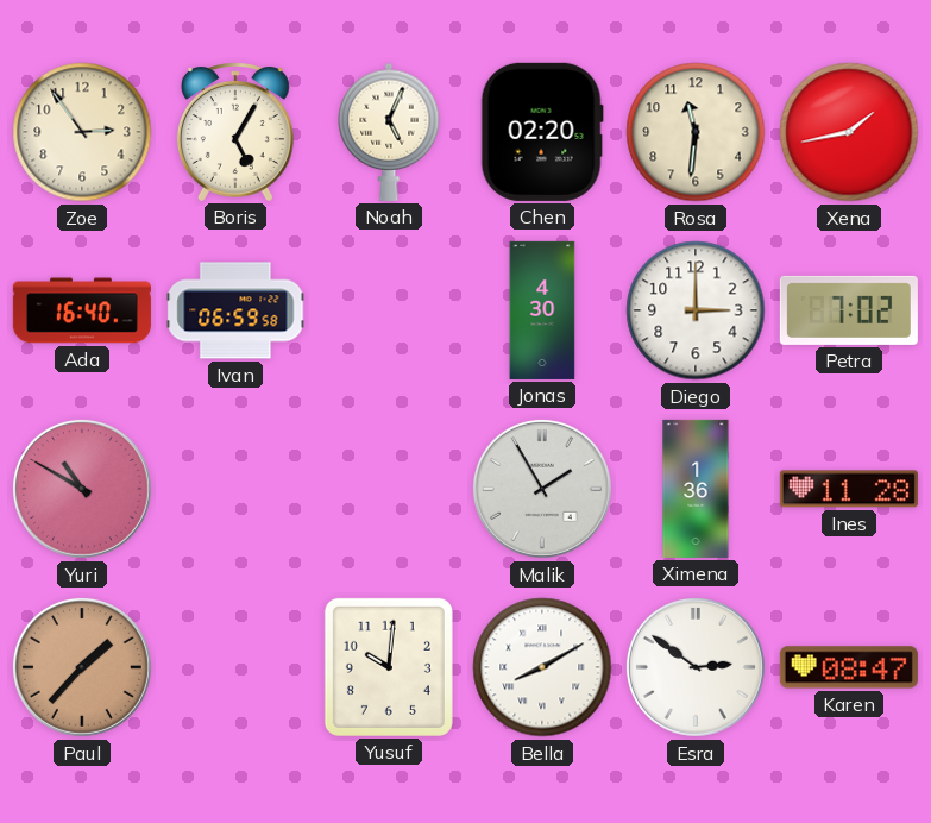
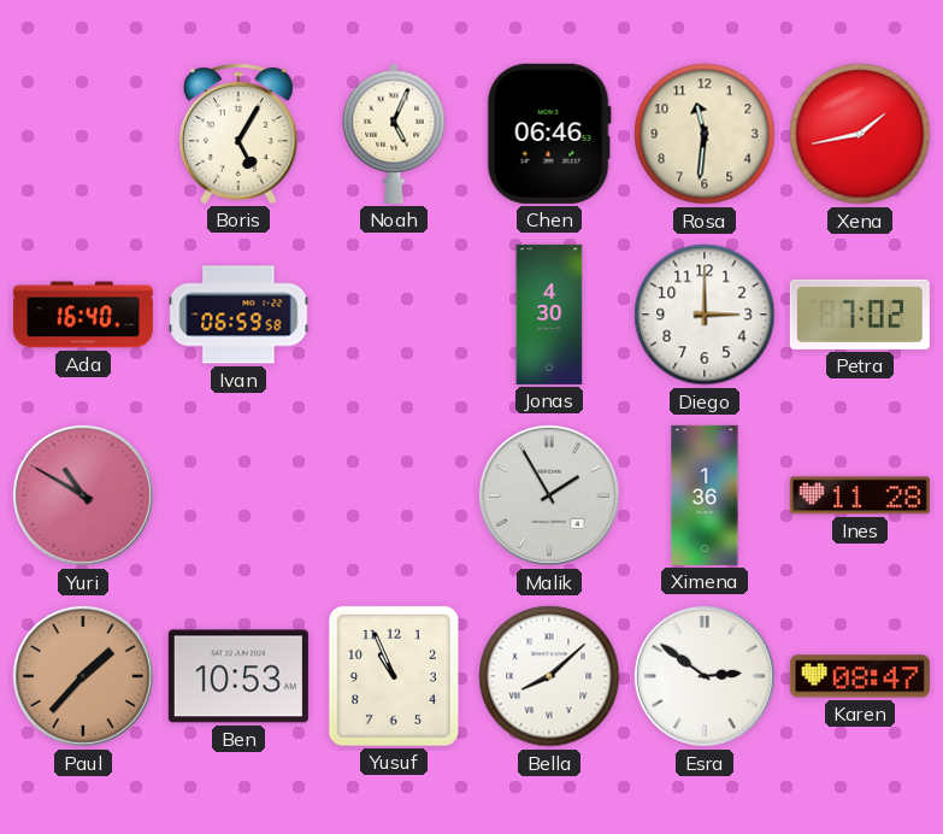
Zoe: 2:54 -> none (82, 132)
Chen: 02:20 -> 06:46 (549, 134)
Ben: none -> 10:53 (238, 676)
Yusuf: 10:01 -> 10:56 (394, 676)
Bella: 8:10 -> 8:08 (549, 676)
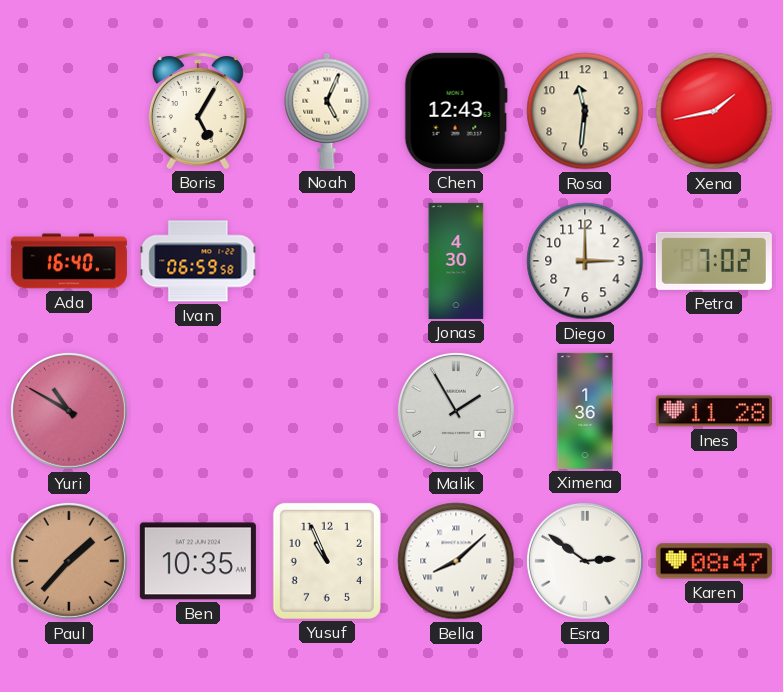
Chen: 06:46 -> 12:43 (456, 111)
Ben: 10:53 -> 10:35 (198, 561)
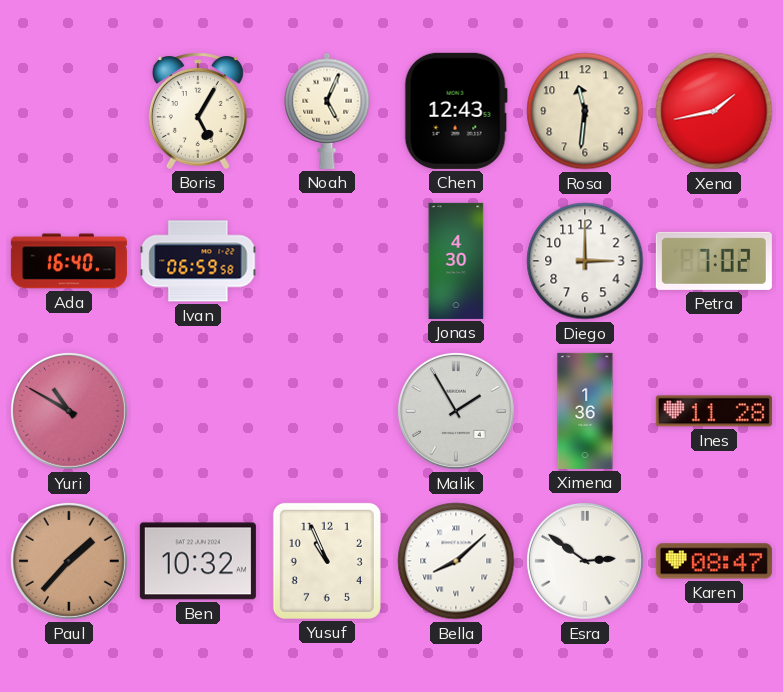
Ben: 10:35 -> 10:32 (198, 561)
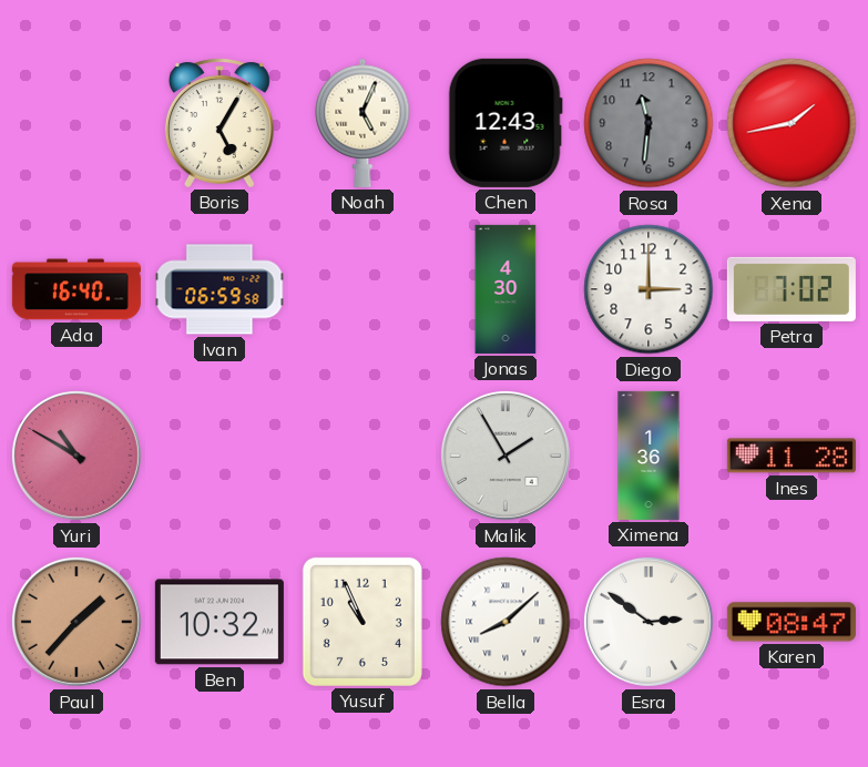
Rosa dial: cream -> grey (649, 123)
